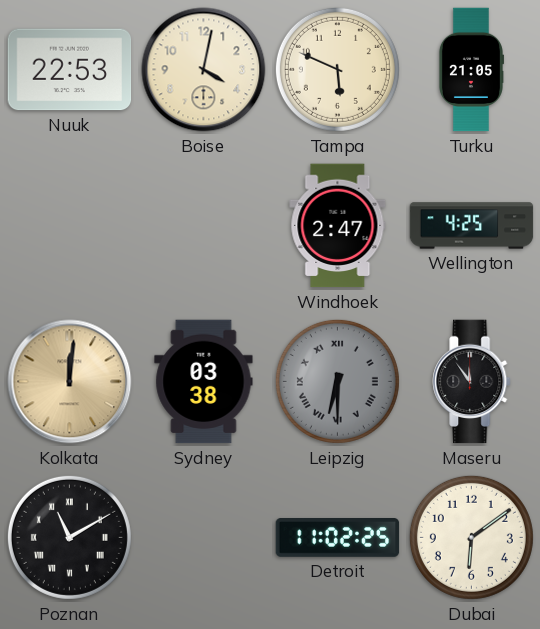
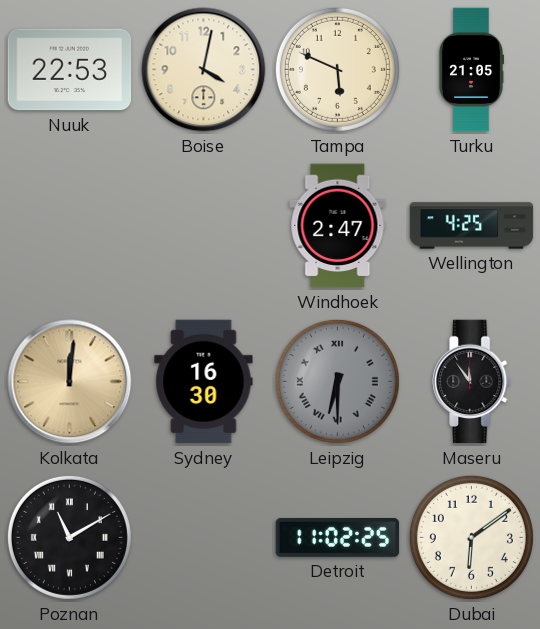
Sydney: 03:38 -> 16:30 (204, 382)
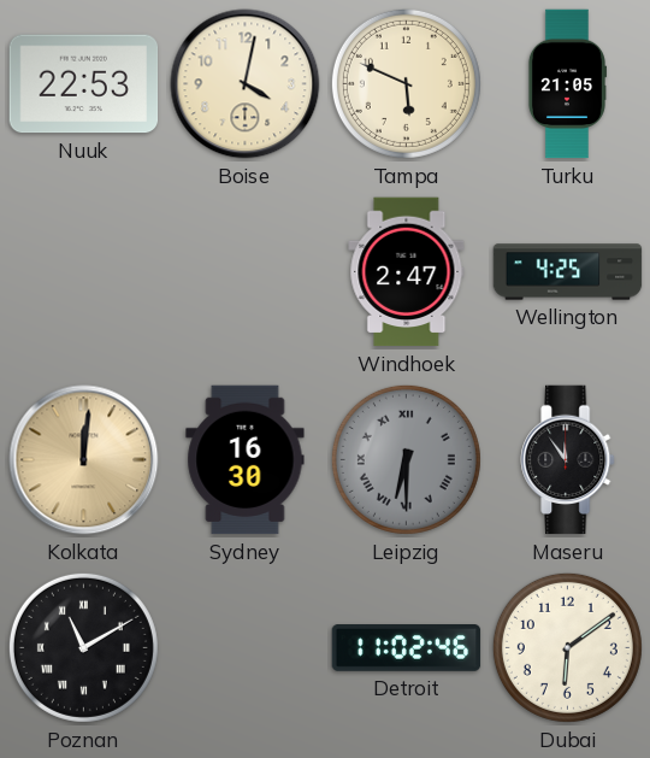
Detroit: 11:02:25 -> 11:02:46 (407, 648)
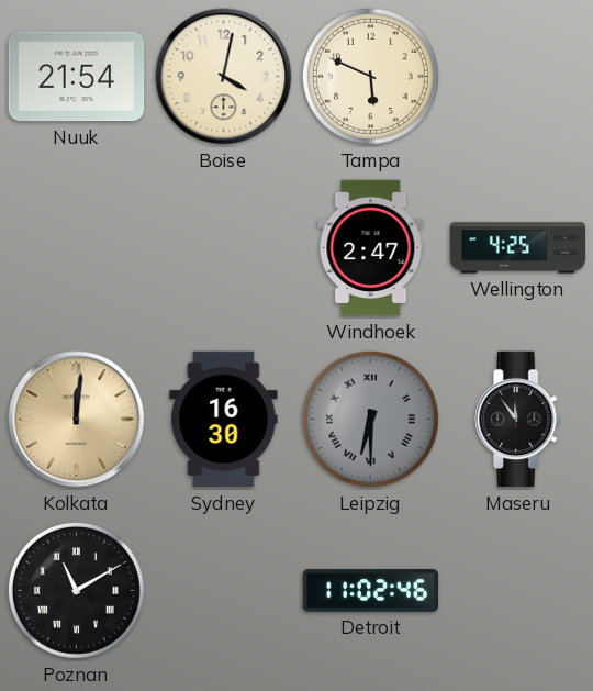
Nuuk: 22:53 -> 21:54 (77, 77)
Turku: 21:05 -> none (567, 84)
Dubai: 6:09 -> none (567, 647)
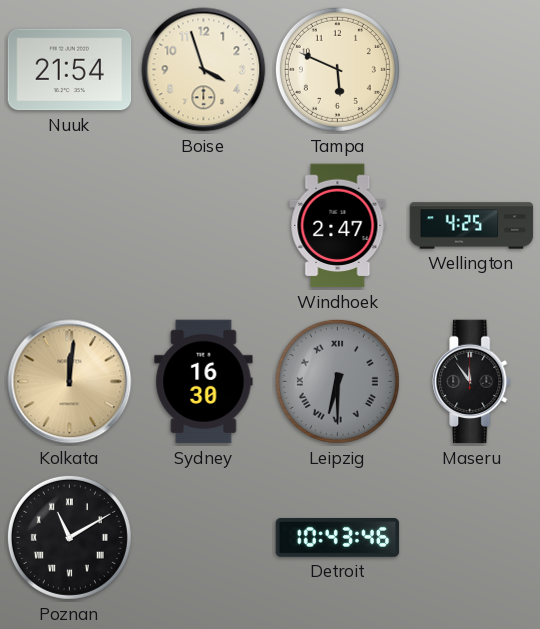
Boise: 4:02 -> 3:57 (204, 70)
Detroit: 11:02 -> 10:43 (338, 538)
